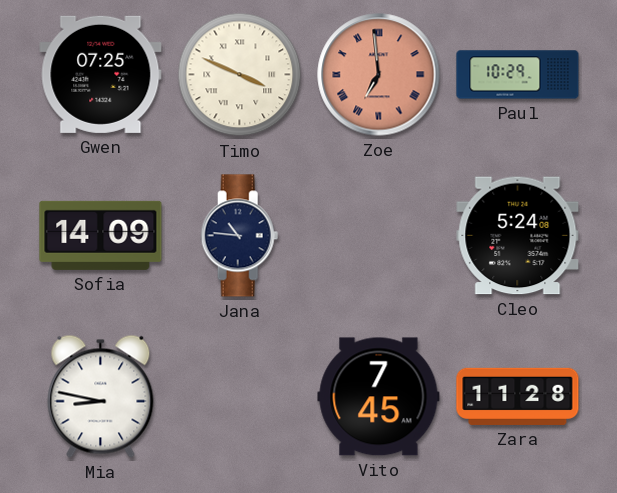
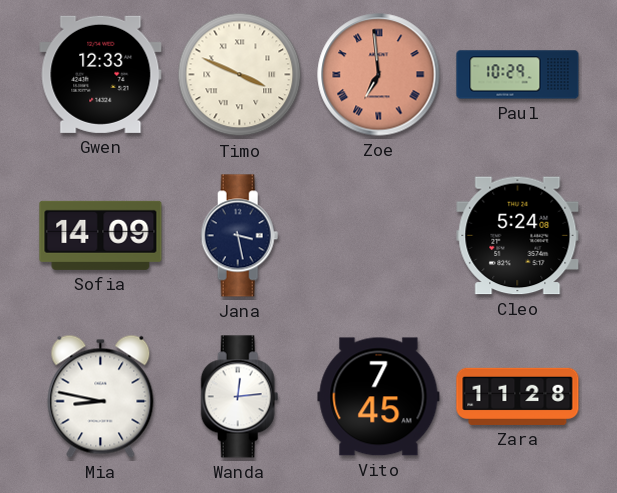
Gwen: 07:25 -> 12:33 (101, 74)
Jana: 10:46 -> 3:28 (240, 236)
Wanda: none -> 12:14 (240, 397)
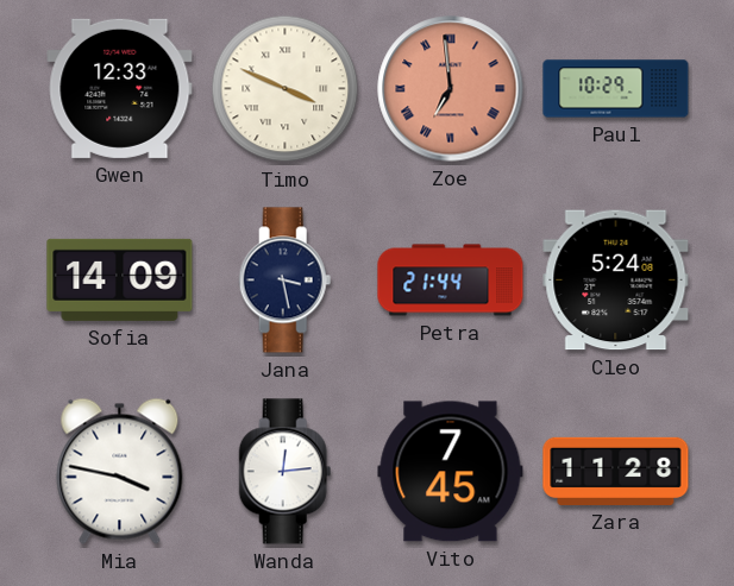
Petra: none -> 21:44 (451, 281)
Mia: 8:47 -> 3:47 (120, 471)
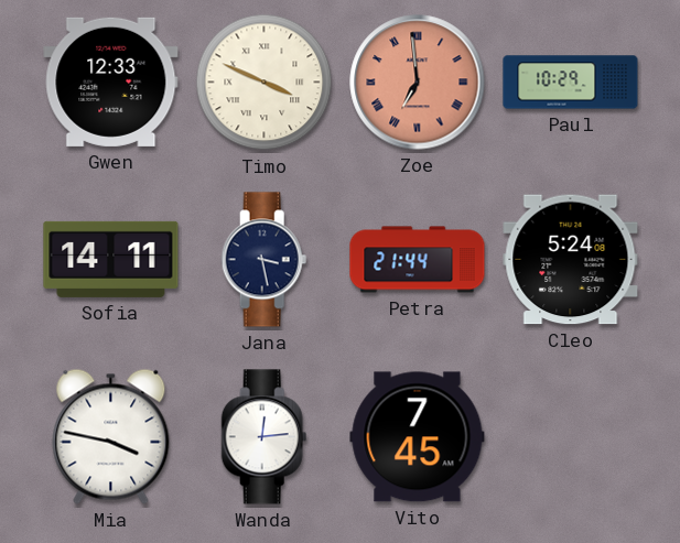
Sofia: 14:09 -> 14:11 (111, 259)
Zara: 11:28 -> none (616, 471)
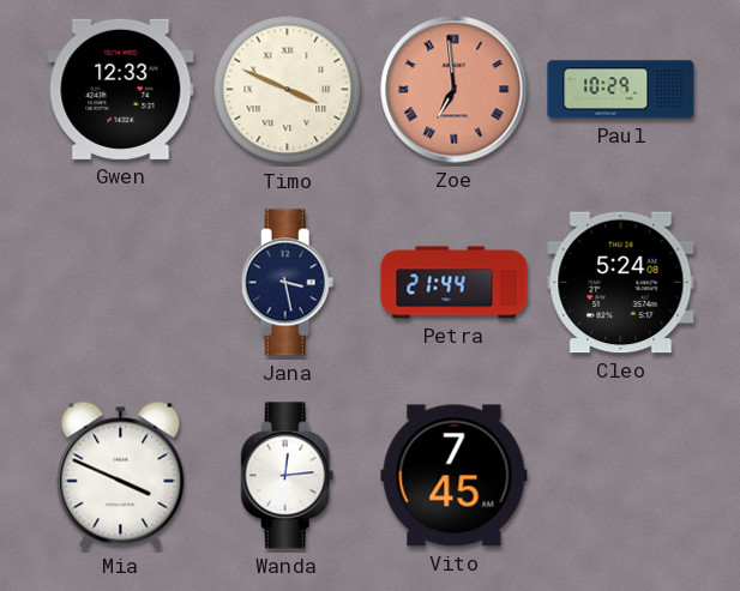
Sofia: 14:11 -> none (111, 259)
Mia: 3:47 -> 3:49 (121, 475)
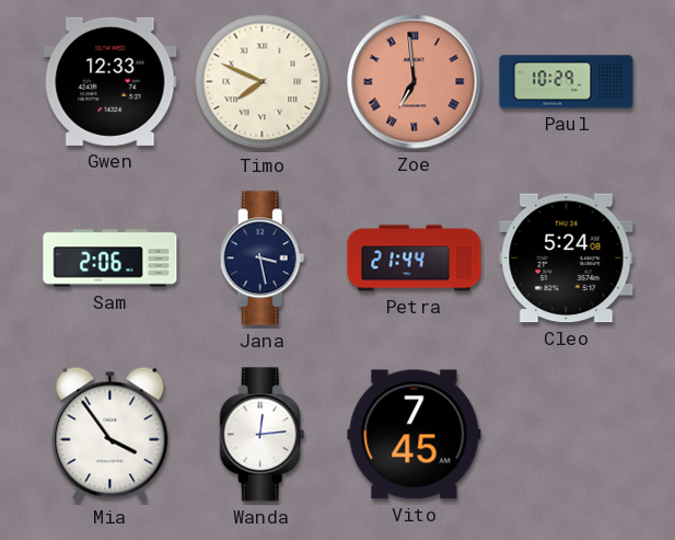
Timo: 3:49 -> 7:49 (263, 82)
Sam: none -> 2:06 (110, 258)
Mia: 3:49 -> 3:54 (110, 434)
